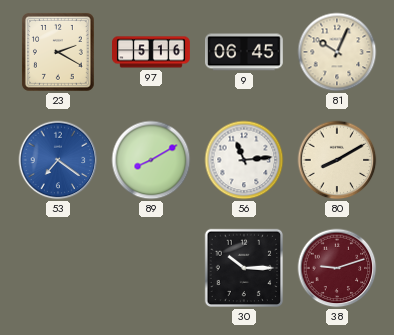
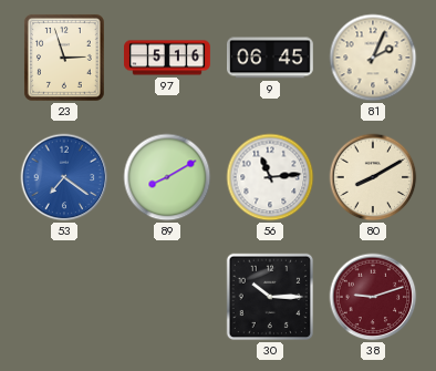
23: 2:20 -> 2:57 (64, 58)
81: 10:04 -> 2:04 (373, 58)
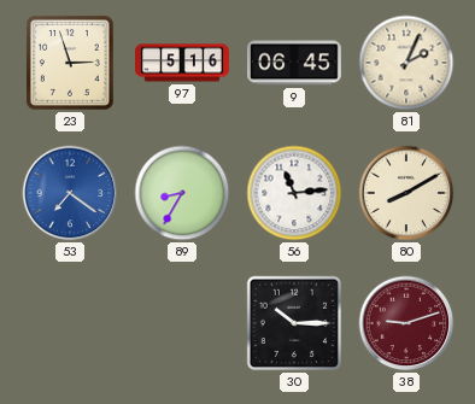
89: 8:10 -> 8:35 (182, 193)
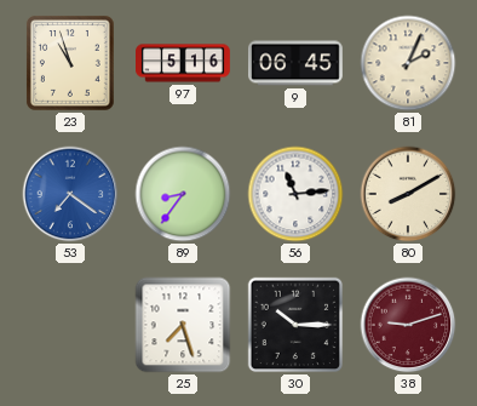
23: 2:57 -> 10:57 (70, 63)
89: 8:35 -> 8:36 (183, 194)
25: none -> 7:27 (183, 325)
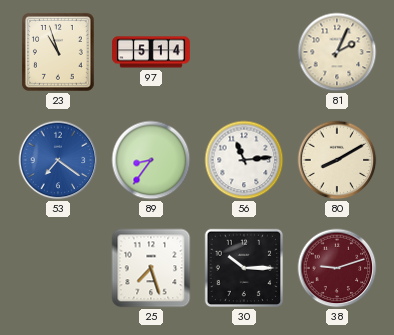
97: 5:16 -> 5:14 (152, 52)
9: 06:45 -> none (297, 63)
